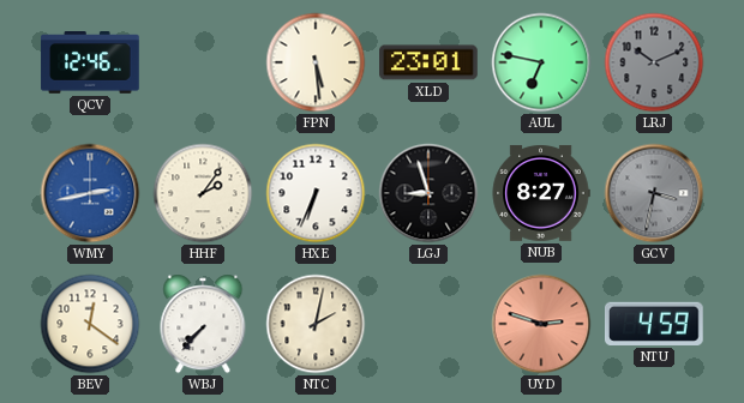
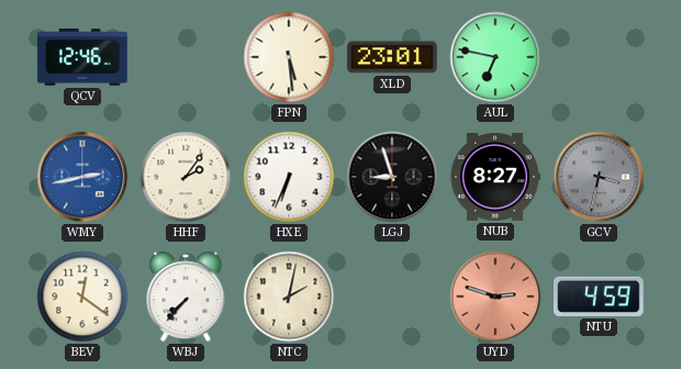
LRJ: 10:11 -> none (654, 62)
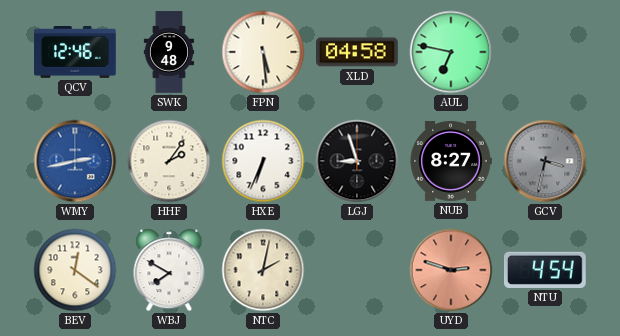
SWK: none -> 9:48 (169, 52)
XLD: 23:01 -> 04:58 (358, 52)
WBJ: 7:37 -> 7:50 (169, 270)
NTU: 4:59 -> 4:54 (546, 270)
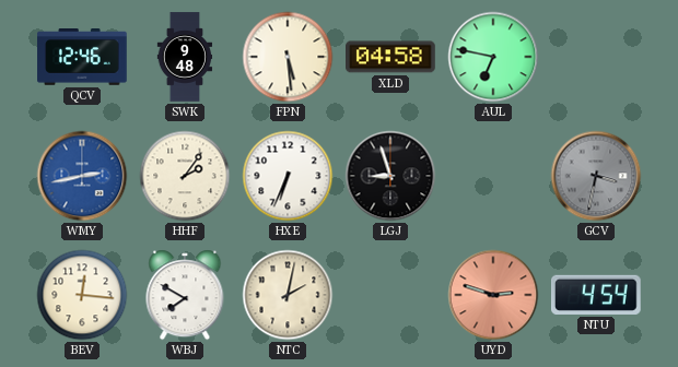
NUB: 8:27 -> none (451, 161)
BEV: 12:21 -> 12:16 (82, 295)
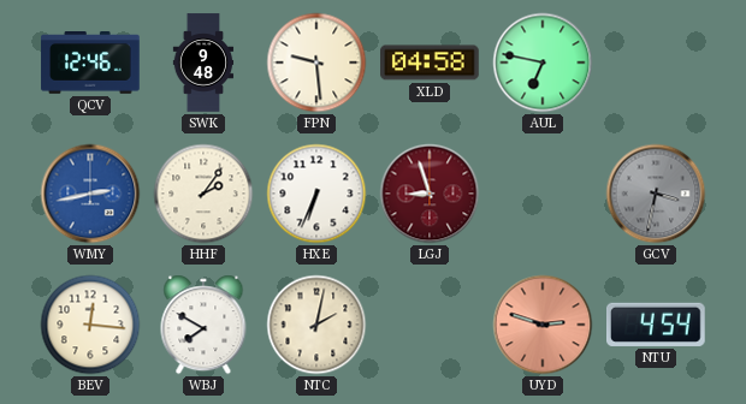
FPN: 5:29 -> 9:29 (316, 63)
LGJ dial: black -> burgundy (430, 194)
